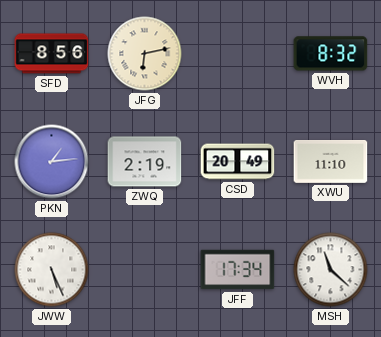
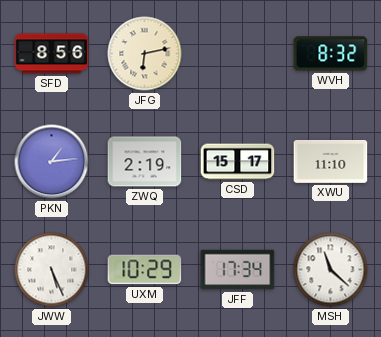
CSD: 20:49 -> 15:17 (238, 162)
UXM: none -> 10:29 (145, 270)
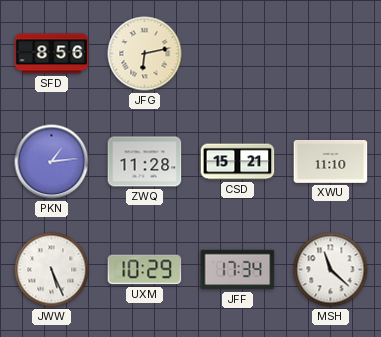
WVH: 8:32 -> none (331, 54)
ZWQ: 2:19 -> 11:28 (145, 162)
CSD: 15:17 -> 15:21 (238, 162)
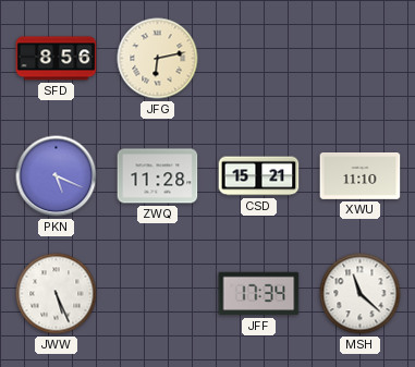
PKN: 1:14 -> 5:19 (57, 176)
UXM: 10:29 -> none (145, 270)
